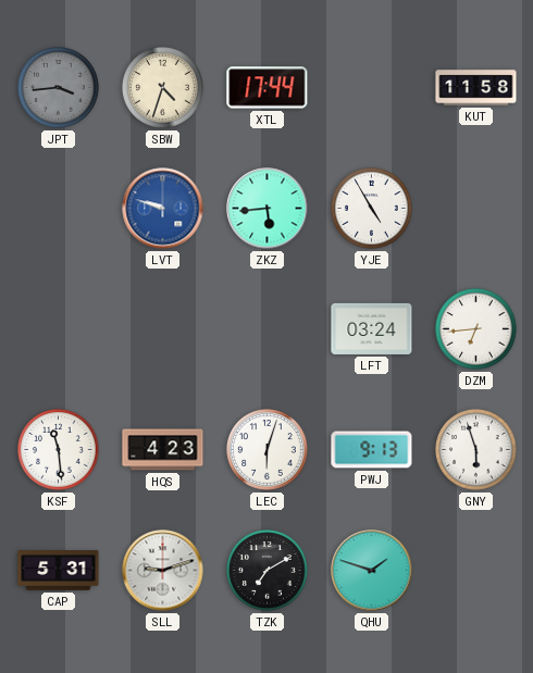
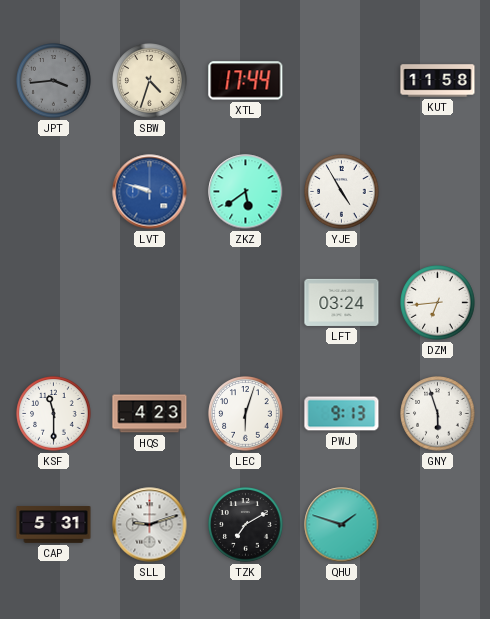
ZKZ: 5:44 -> 5:39 (246, 192)
KSF: 11:29 -> 11:30 (54, 414)
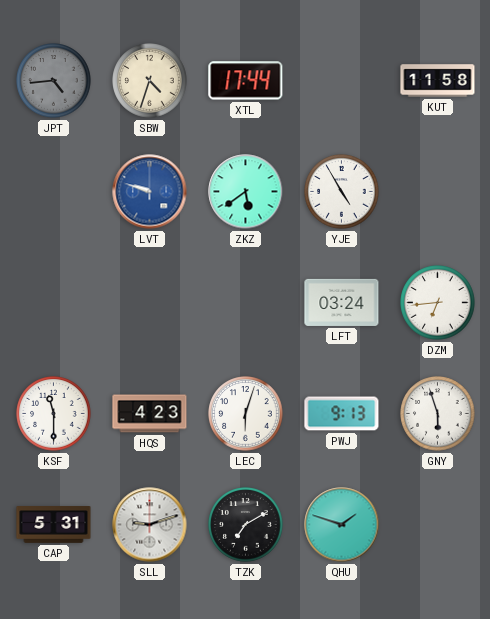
JPT: 3:44 -> 4:44 (54, 81)
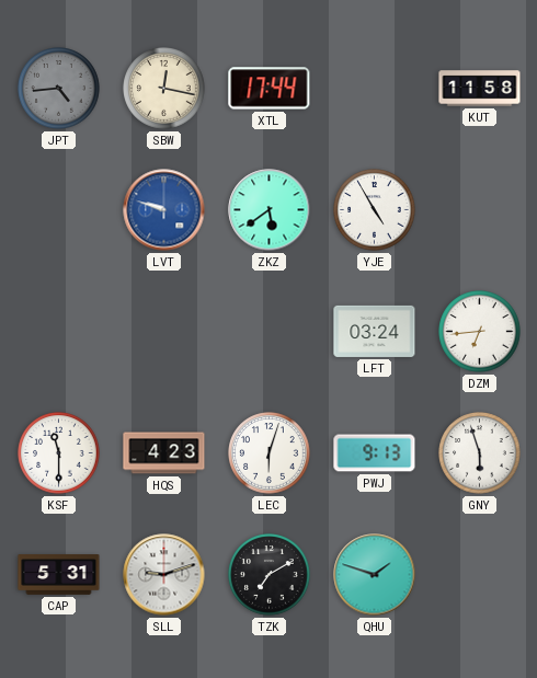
SBW: 4:33 -> 12:17 (164, 89)
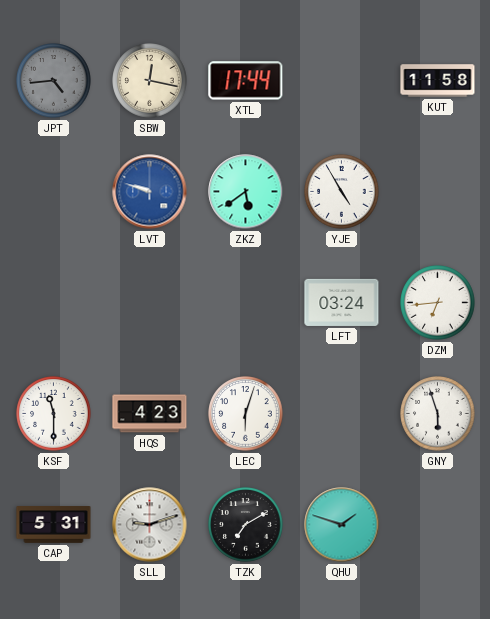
PWJ: 9:13 -> none (375, 453)
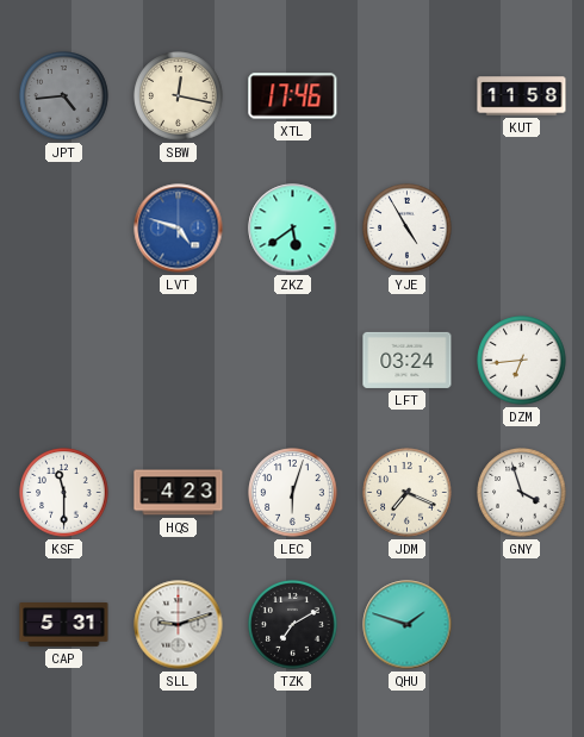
XTL: 17:44 -> 17:46 (293, 96)
LVT: 9:48 -> 4:48 (179, 229)
JDM: none -> 7:19 (408, 493)
GNY: 5:57 -> 3:57 (522, 493)
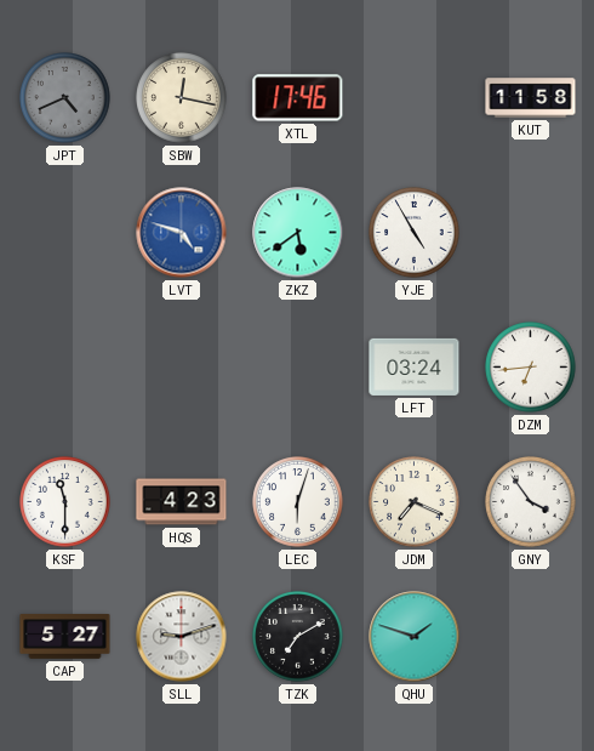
JPT: 4:44 -> 4:41 (65, 98)
GNY: 3:57 -> 3:54 (531, 502)
CAP: 5:31 -> 5:27 (65, 637)
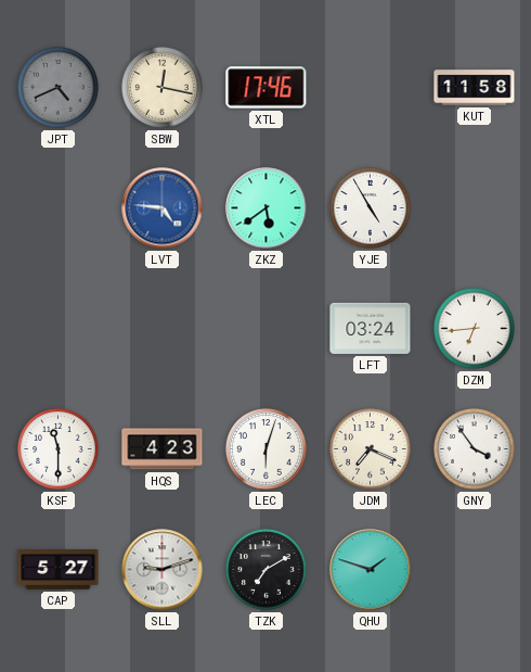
LVT: 4:48 -> 4:46 (163, 208)
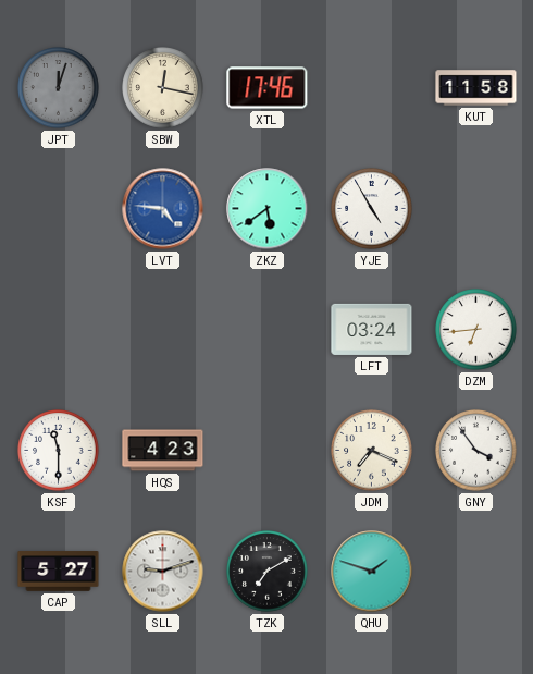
JPT: 4:41 -> 12:03 (59, 88)
LEC: 6:03 -> none (267, 449)
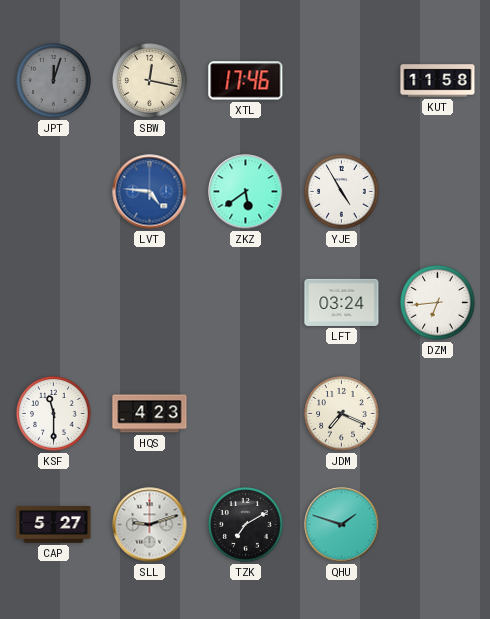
GNY: 3:54 -> none (476, 451)
